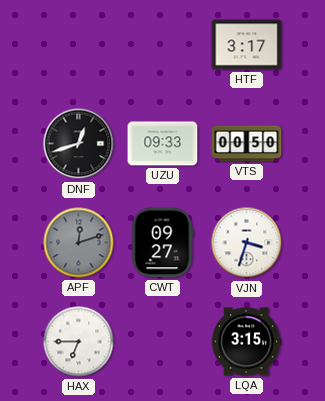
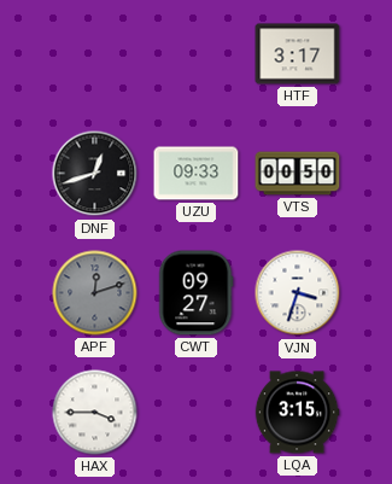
HAX: 6:45 -> 3:45 (95, 413)
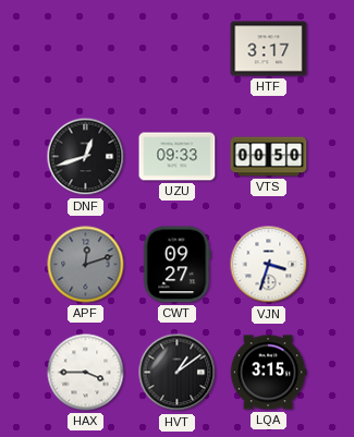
HVT: none -> 1:09 (178, 373)
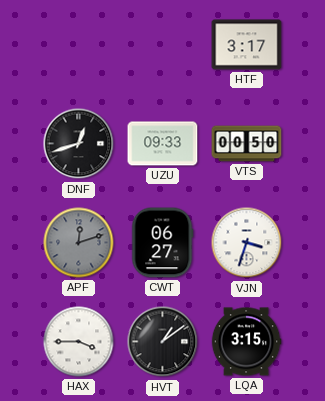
CWT: 09:27 -> 06:27 (162, 243)
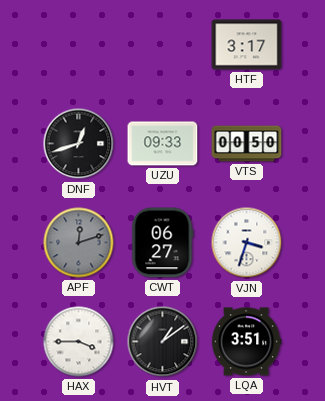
LQA: 3:15 -> 3:51 (246, 342)
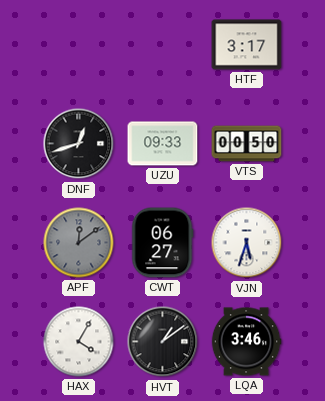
APF: 12:12 -> 12:09 (79, 243)
VJN: 3:33 -> 5:33 (247, 243)
HAX: 3:45 -> 4:05 (79, 342)
LQA: 3:51 -> 3:46 (246, 342)
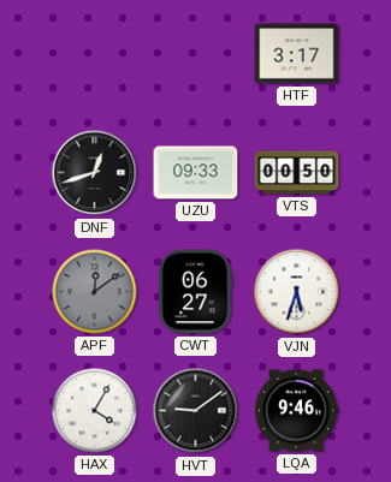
HVT: 1:09 -> 9:09 (196, 411)
LQA: 3:46 -> 9:46 (296, 411)
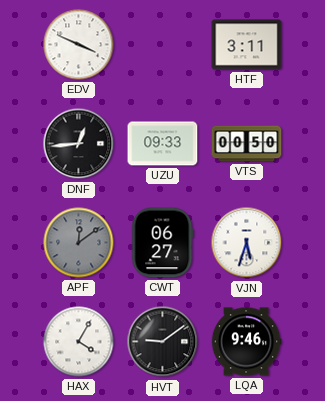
EDV: none -> 3:49 (79, 45)
HTF: 3:17 -> 3:11 (247, 45)
DNF: 12:42 -> 12:44 (79, 144)
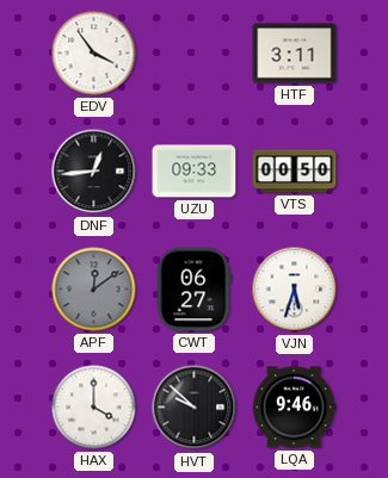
EDV: 3:49 -> 3:54 (94, 54)
HAX: 4:05 -> 4:00 (94, 408)
HVT: 9:09 -> 9:52 (195, 408)
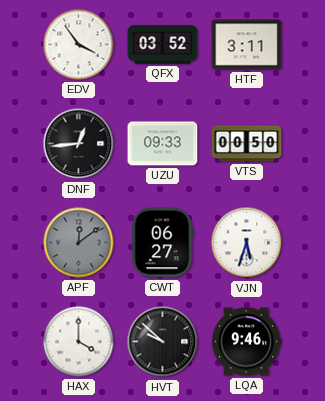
QFX: none -> 03:52 (163, 45)
